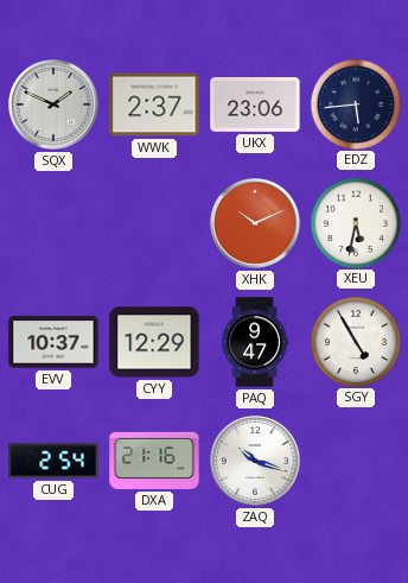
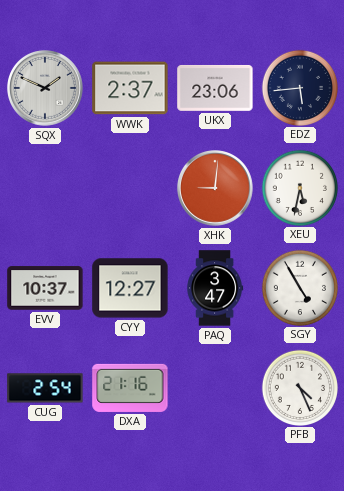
XHK: 10:11 -> 9:01 (216, 189)
CYY: 12:29 -> 12:27 (130, 288)
PAQ: 9:47 -> 3:47 (215, 288)
ZAQ: 10:18 -> none (256, 462)
PFB: none -> 4:26 (299, 387)
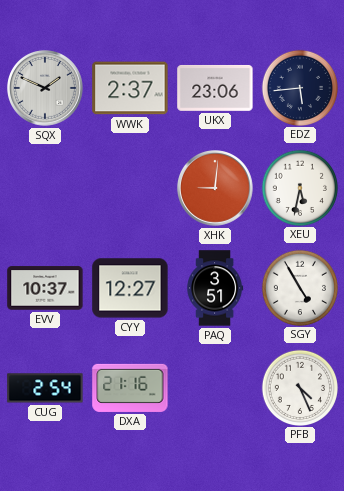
PAQ: 3:47 -> 3:51 (215, 288)
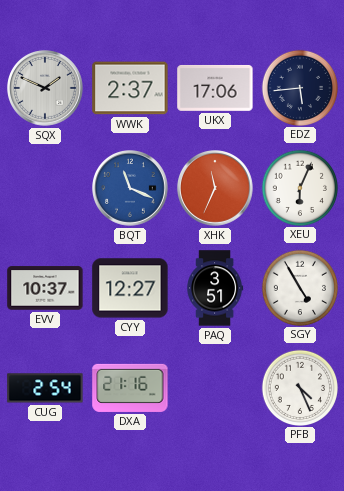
UKX: 23:06 -> 17:06 (215, 88)
BQT: none -> 11:19 (131, 189)
XHK: 9:01 -> 11:34 (216, 189)
XEU: 5:32 -> 6:04 (299, 187)
